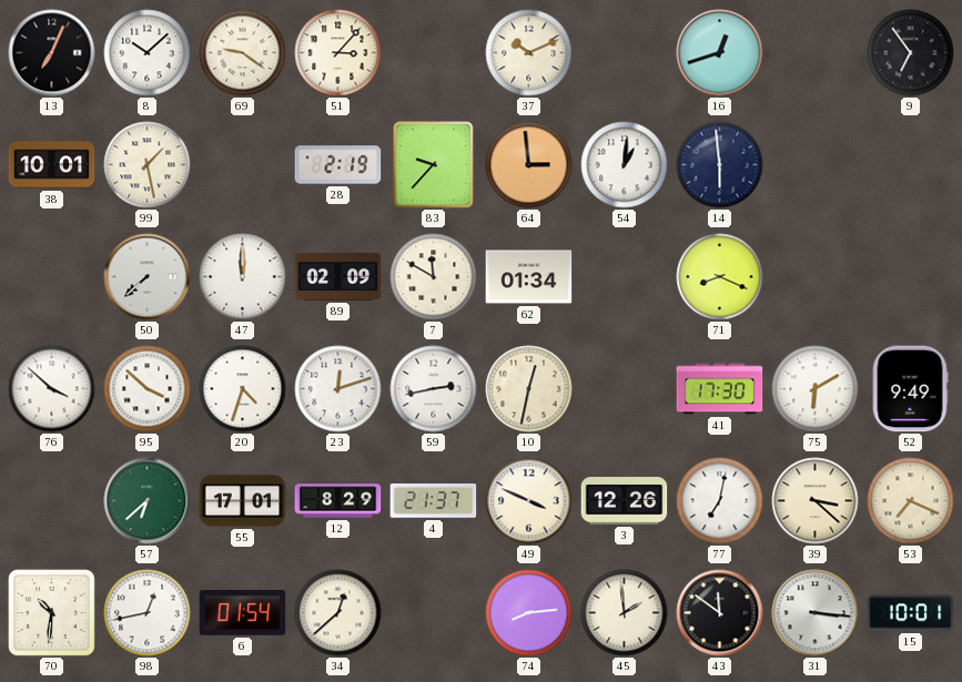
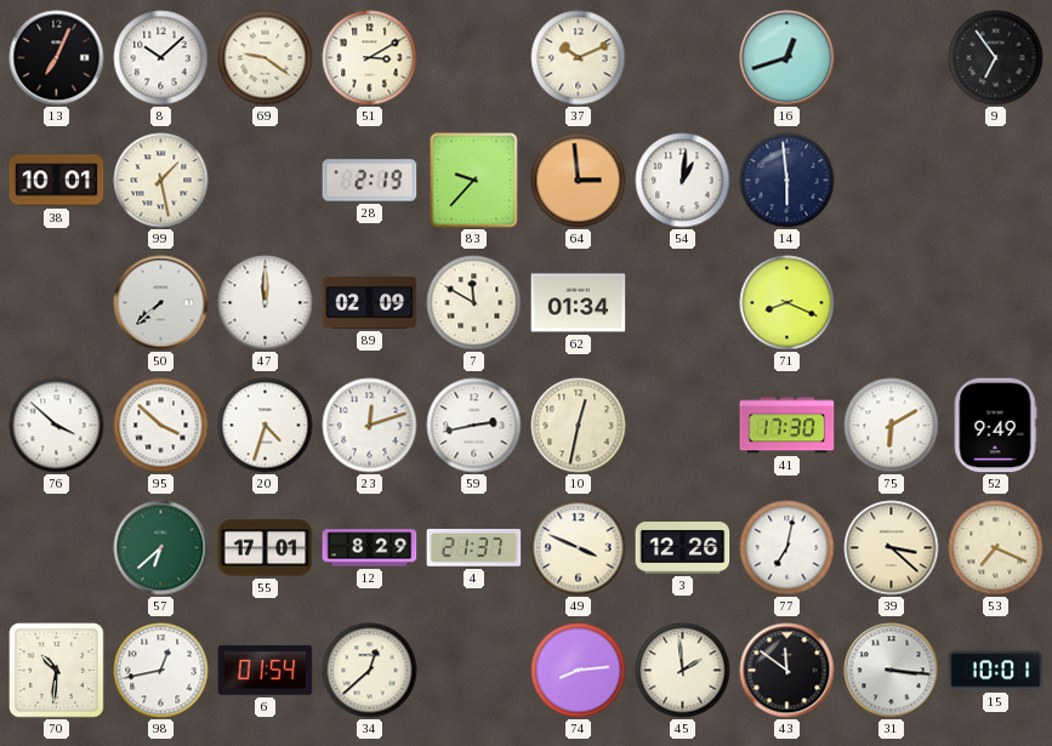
51: 3:07 -> 3:10 (370, 58)
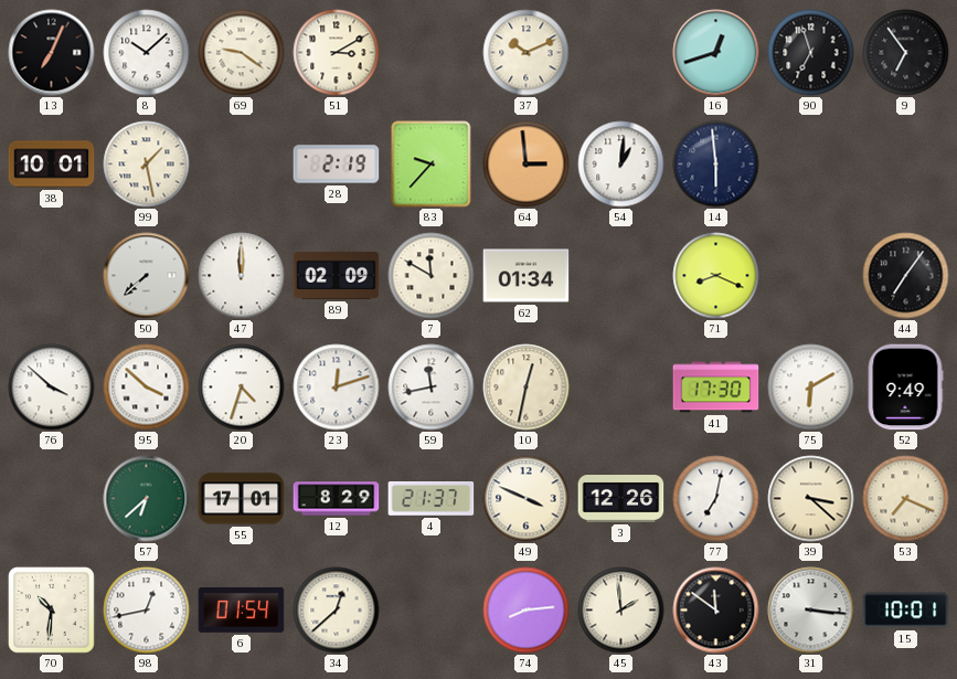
90: none -> 6:57 (811, 53)
44: none -> 7:06 (906, 276)
59: 2:43 -> 11:43 (432, 388)
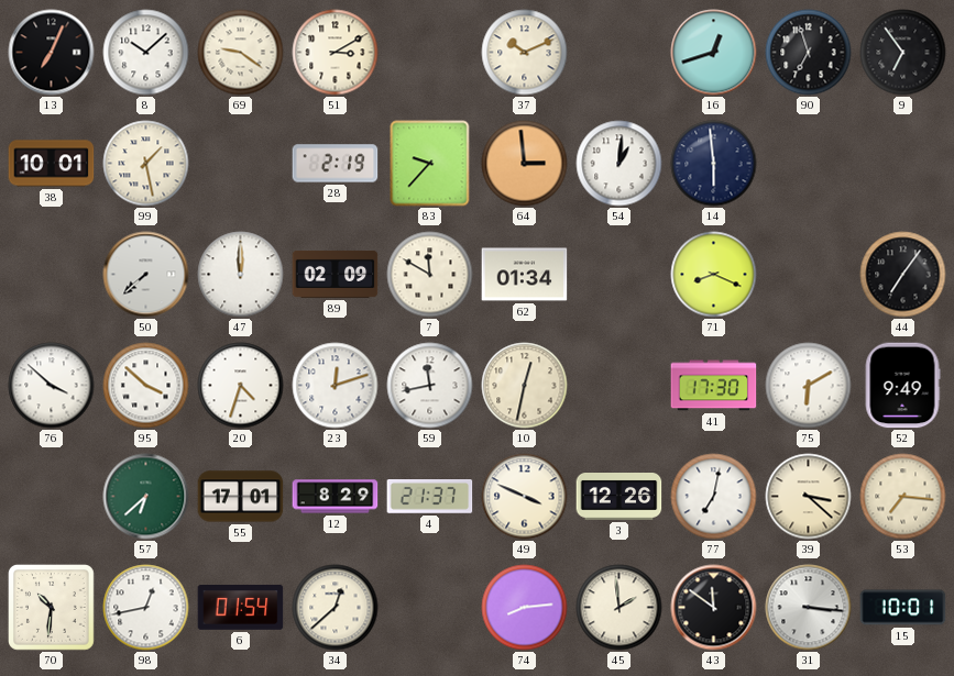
53: 7:19 -> 7:16 (903, 497)
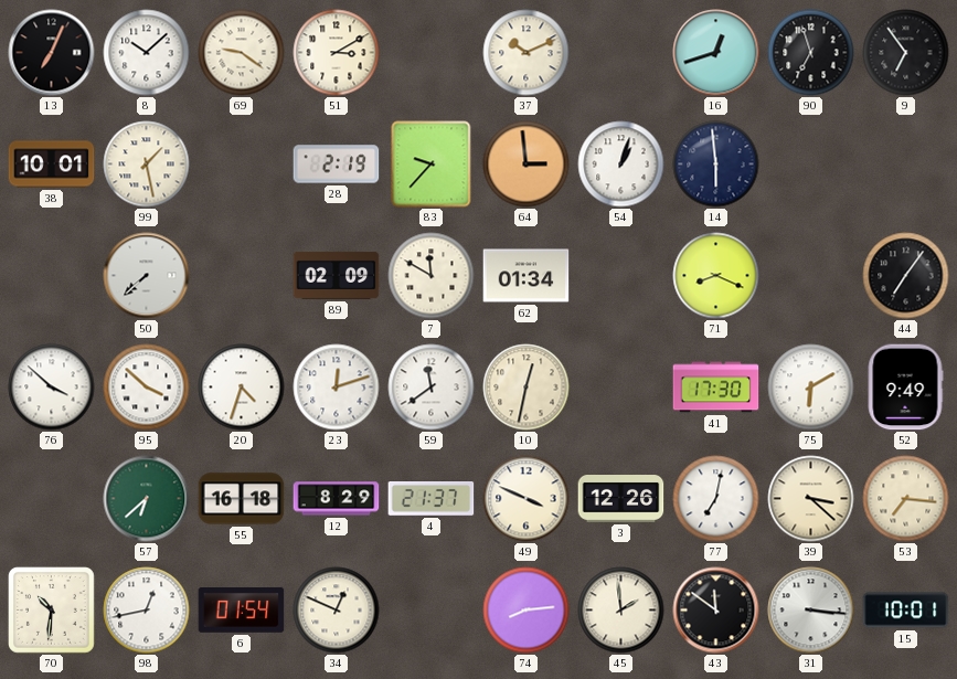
54: 1:01 -> 1:03 (621, 165)
47: 12:00 -> none (241, 275)
59: 11:43 -> 11:39 (432, 388)
55: 17:01 -> 16:18 (242, 499)
34: 12:38 -> 12:49 (337, 611)
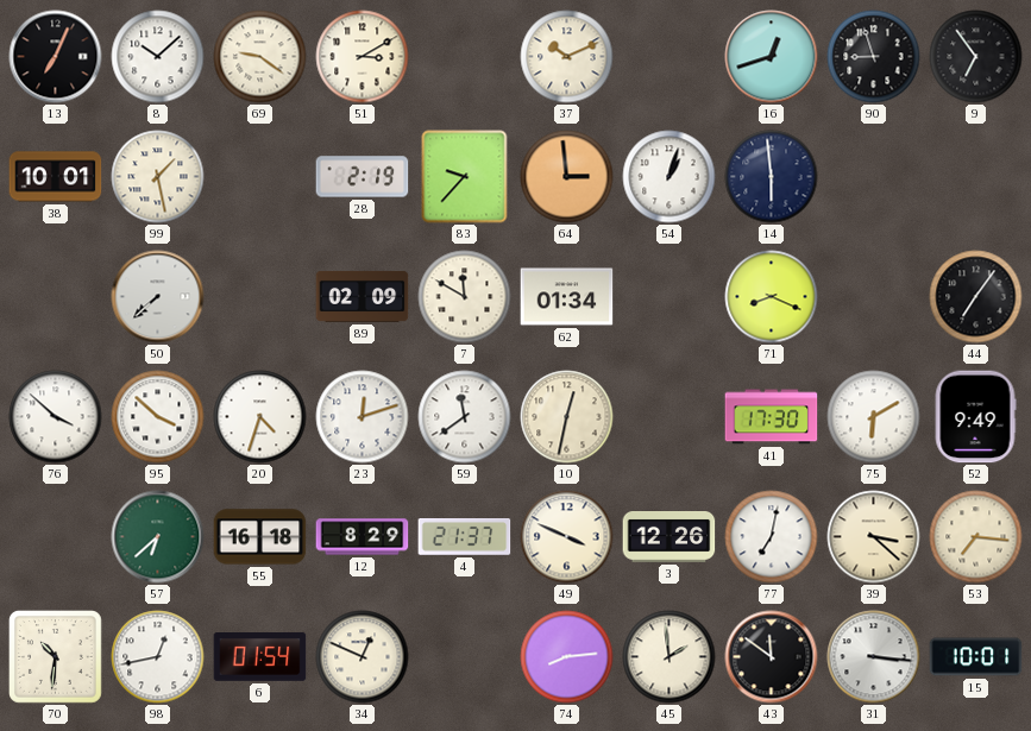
90: 6:57 -> 8:57 (874, 57)
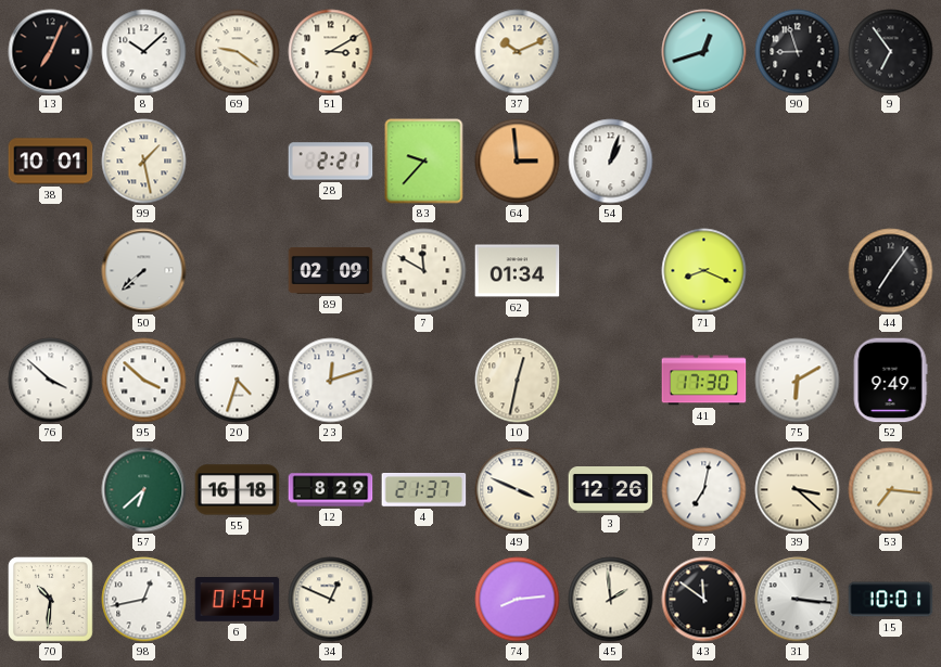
28: 2:19 -> 2:21 (331, 162)
14: 5:59 -> none (772, 177)
59: 11:39 -> none (465, 417)
